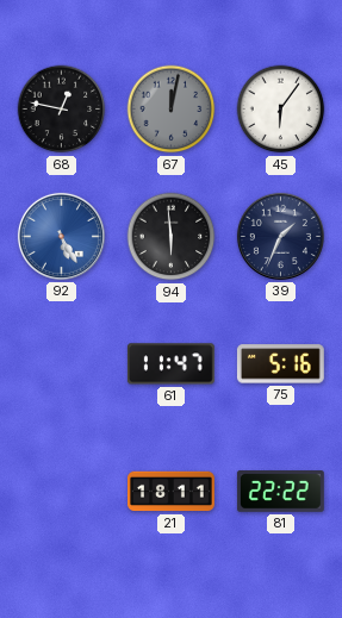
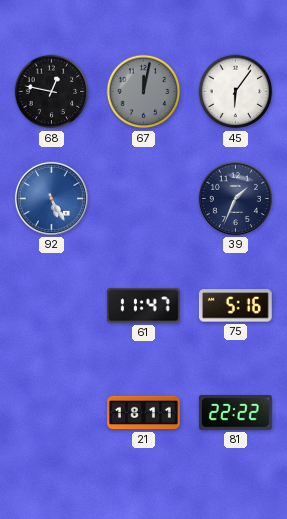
94: 5:59 -> none (172, 237)
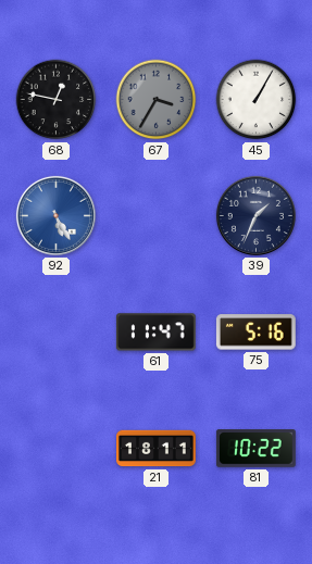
67: 12:02 -> 3:35 (157, 100)
45: 6:06 -> 1:05 (257, 100)
81: 22:22 -> 10:22 (255, 449)
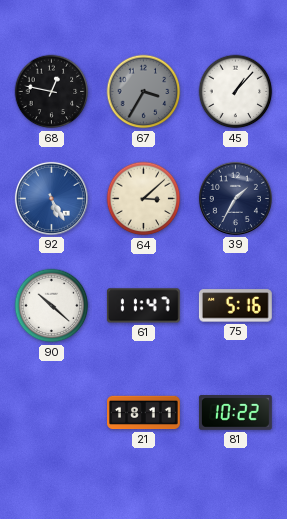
45: 1:05 -> 1:07 (236, 92)
64: none -> 3:08 (144, 199)
39: 1:34 -> 1:35 (235, 198)
90: none -> 10:22 (52, 306)
